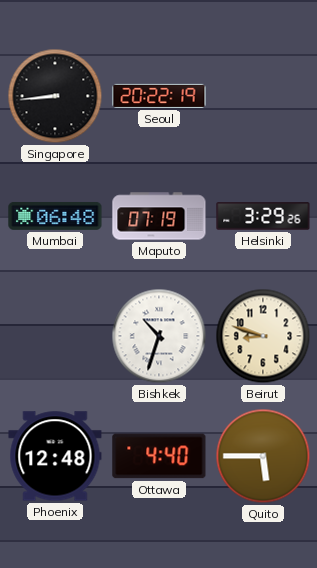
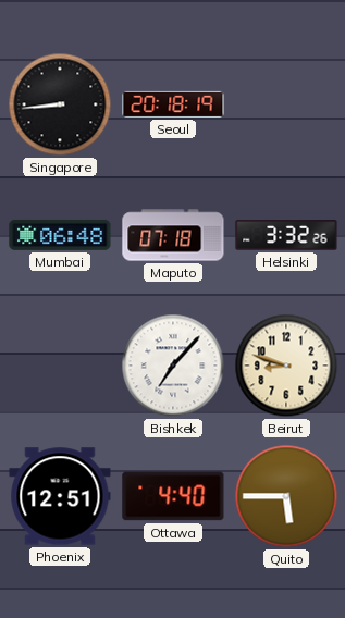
Seoul: 20:22 -> 20:18 (173, 104)
Maputo: 07:19 -> 07:18 (173, 235)
Helsinki: 3:29 -> 3:32 (286, 235)
Bishkek: 10:33 -> 7:07 (173, 366)
Phoenix: 12:48 -> 12:51 (60, 496)
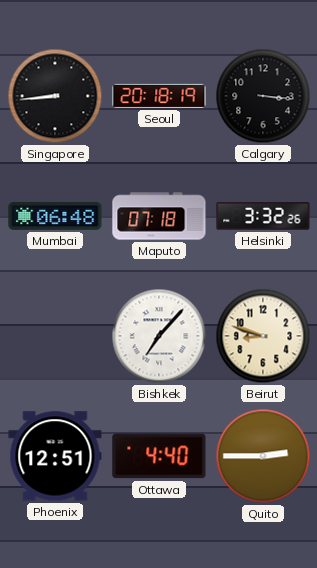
Calgary: none -> 3:16 (263, 96)
Quito: 5:45 -> 2:45 (263, 456)
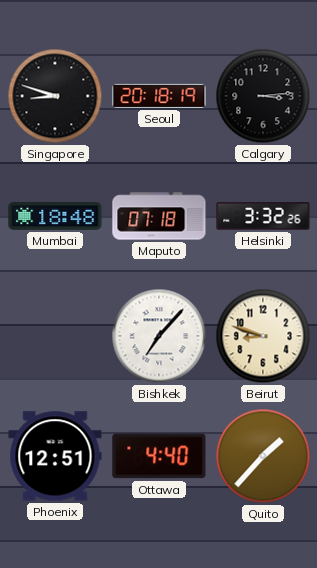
Singapore: 8:44 -> 8:48 (55, 96)
Calgary: 3:16 -> 3:14 (263, 96)
Mumbai: 06:48 -> 18:48 (55, 216)
Quito: 2:45 -> 1:37 (263, 456)
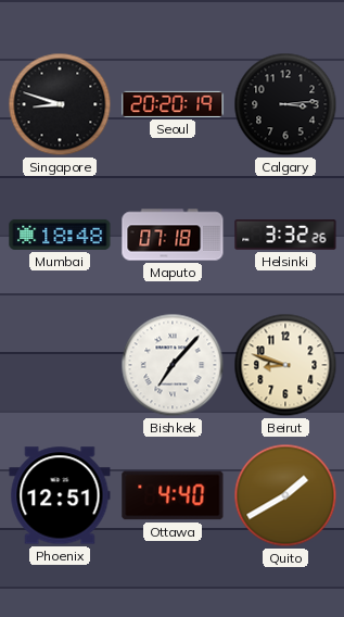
Seoul: 20:18 -> 20:20 (173, 104)
Quito: 1:37 -> 1:40 (285, 495)
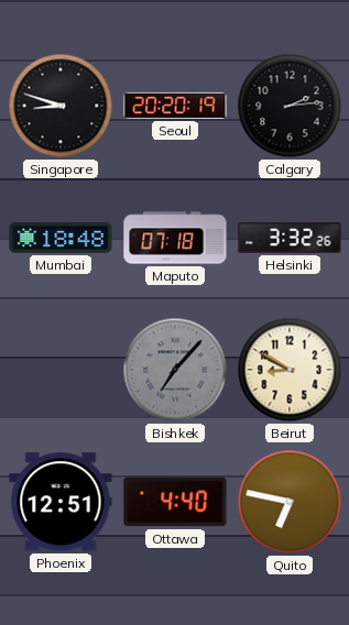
Calgary: 3:14 -> 2:14 (290, 106)
Bishkek dial: white -> grey (175, 370)
Beirut: 8:48 -> 8:50 (290, 370)
Quito: 1:40 -> 6:47 (290, 502)
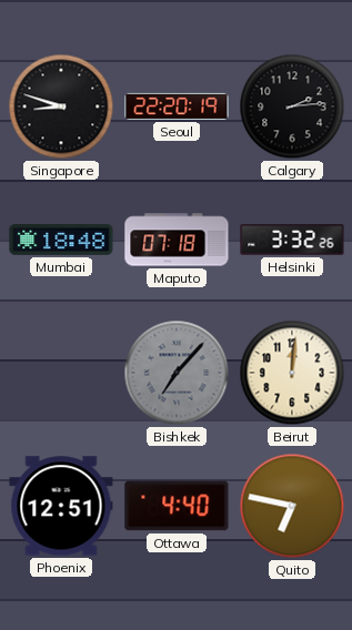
Seoul: 20:20 -> 22:20 (177, 106)
Beirut: 8:50 -> 12:01 (292, 373)
